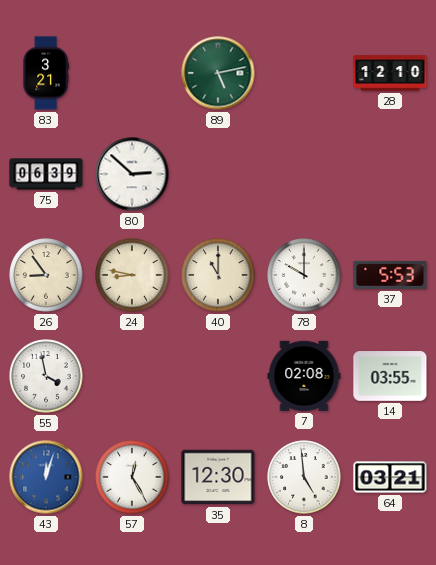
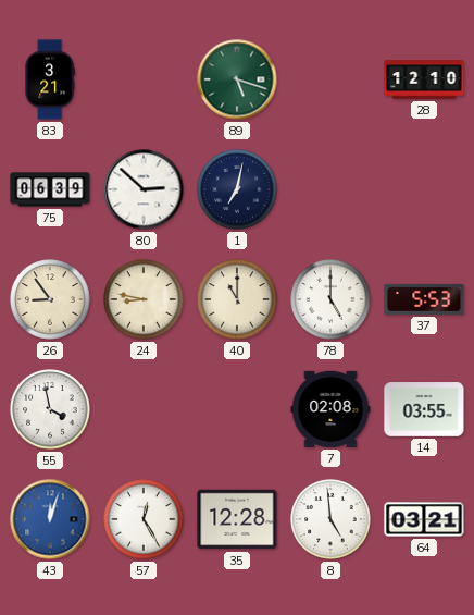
89: 5:13 -> 5:18 (237, 79)
1: none -> 7:02 (237, 189)
78: 10:00 -> 5:00 (330, 299)
35: 12:30 -> 12:28 (237, 519)
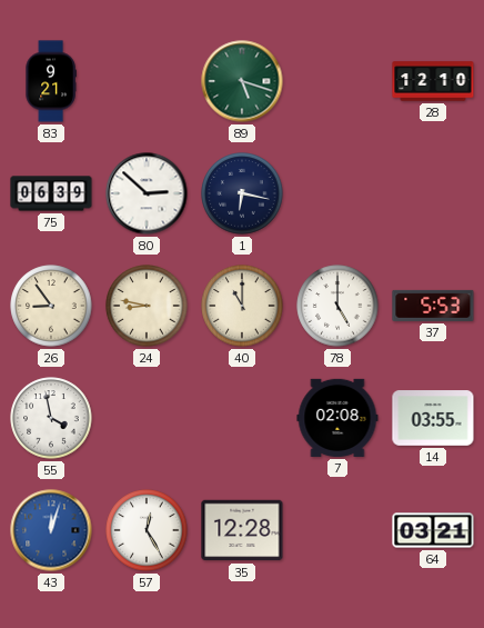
83: 3:21 -> 9:21 (51, 81)
1: 7:02 -> 6:17 (242, 193)
8: 4:59 -> none (330, 519)
